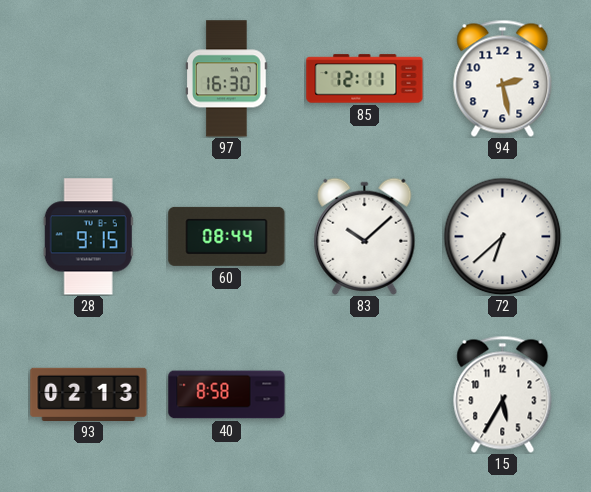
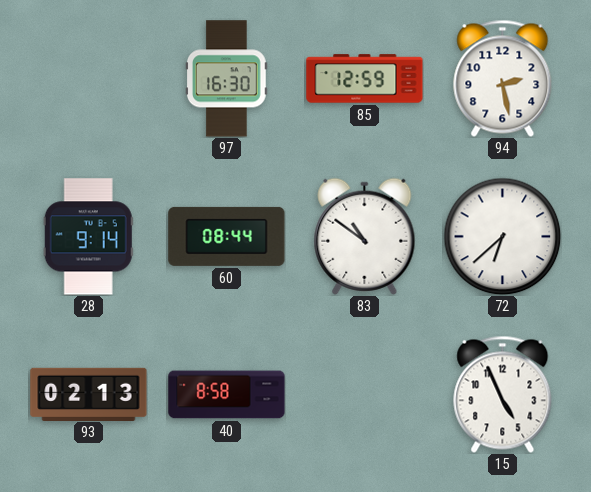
85: 12:11 -> 12:59 (365, 79)
28: 9:15 -> 9:14 (88, 237)
83: 10:08 -> 10:51 (365, 236)
15: 5:35 -> 4:56 (503, 394)
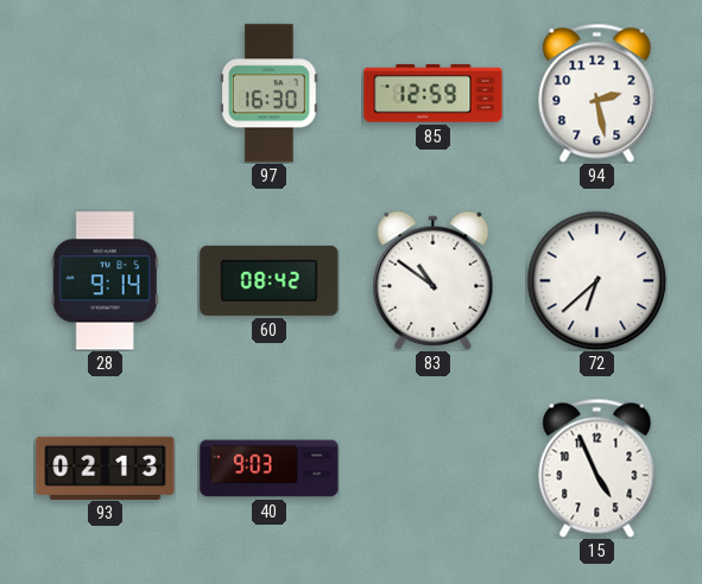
60: 08:44 -> 08:42 (270, 280)
40: 8:58 -> 9:03 (270, 469)
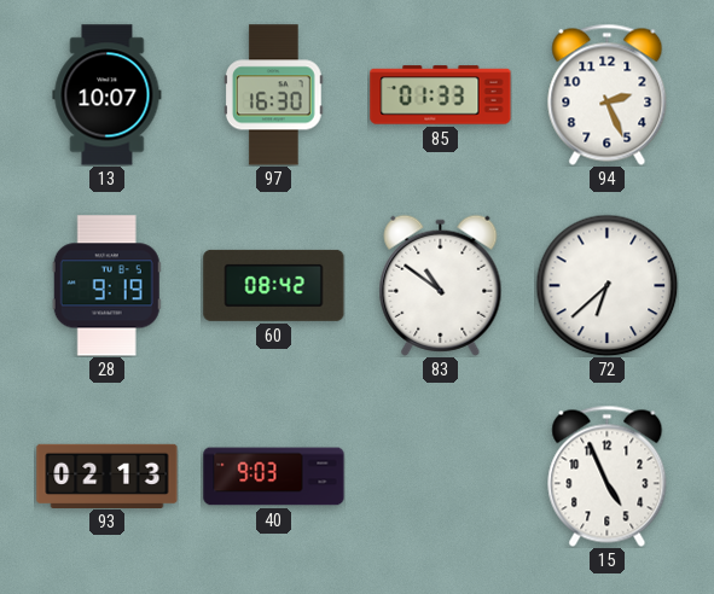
13: none -> 10:07 (108, 95)
85: 12:59 -> 01:33 (441, 95)
94: 2:28 -> 2:26 (608, 94)
28: 9:14 -> 9:19 (106, 286)
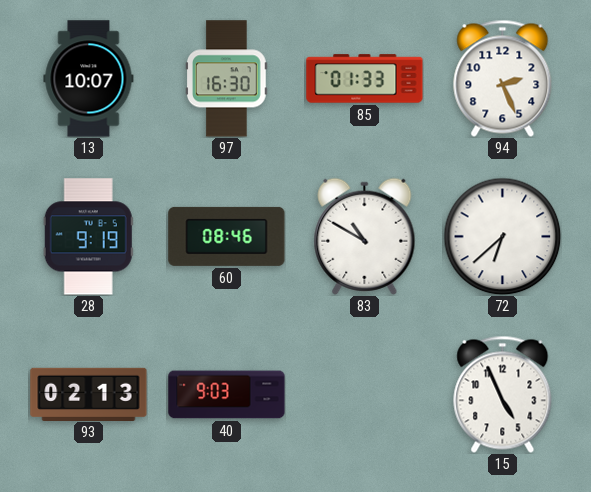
60: 08:42 -> 08:46 (227, 236)
83: 10:51 -> 10:50 (365, 236)
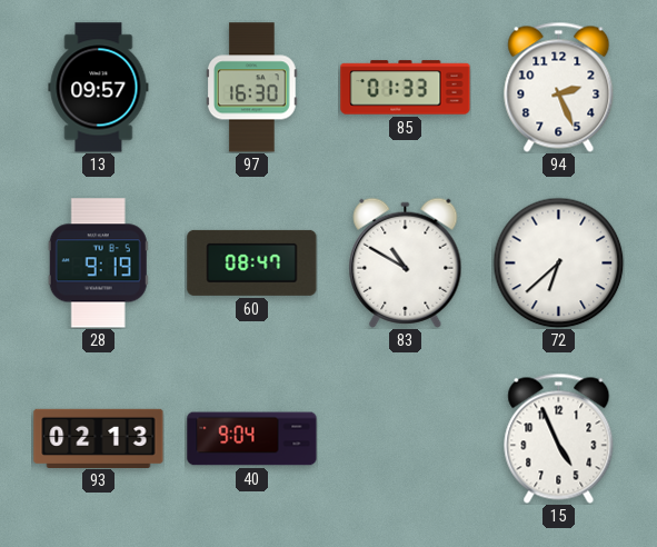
13: 10:07 -> 09:57 (99, 88)
60: 08:46 -> 08:47 (252, 262)
40: 9:03 -> 9:04 (252, 439)
